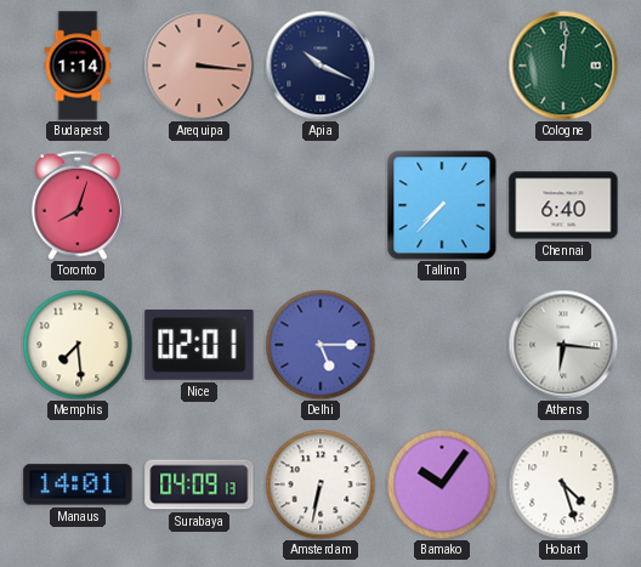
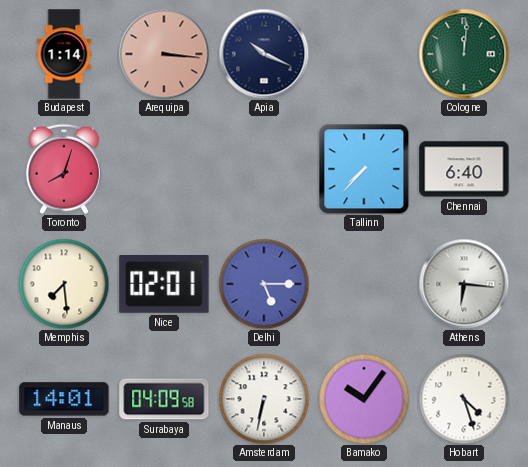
Surabaya: 04:09:13 -> 04:09:58 (164, 399)
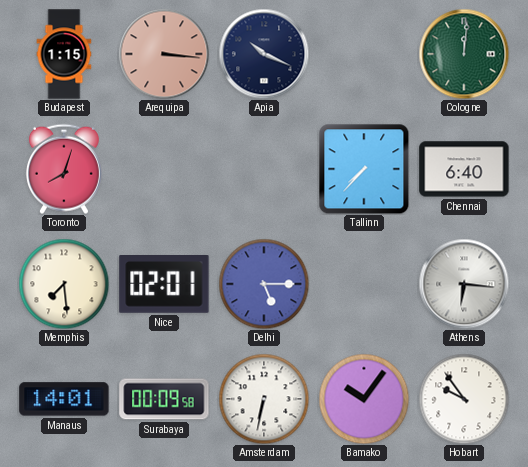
Budapest: 1:14 -> 1:15 (64, 54)
Surabaya: 04:09 -> 00:09 (164, 399)
Hobart: 4:27 -> 9:54 (464, 399)
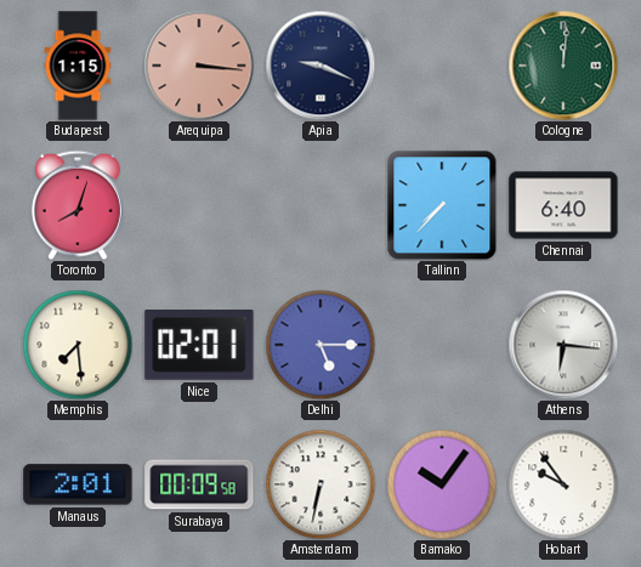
Apia: 10:19 -> 9:19 (320, 66)
Manaus: 14:01 -> 2:01 (78, 484)
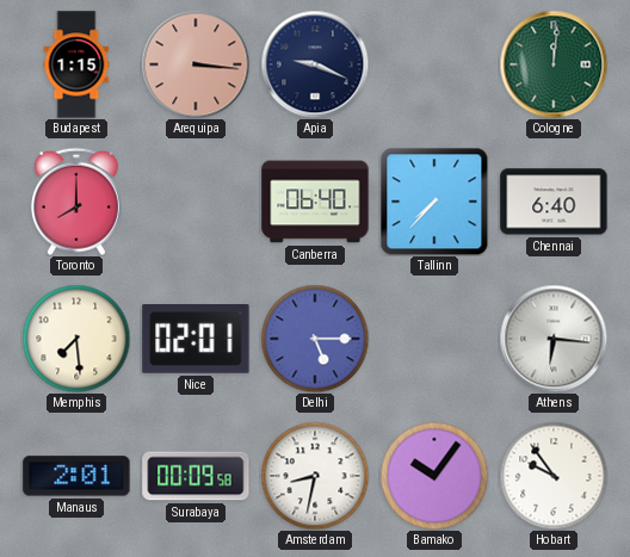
Toronto: 8:03 -> 8:00 (76, 202)
Canberra: none -> 06:40 (315, 202)
Amsterdam: 6:32 -> 8:32 (315, 476)
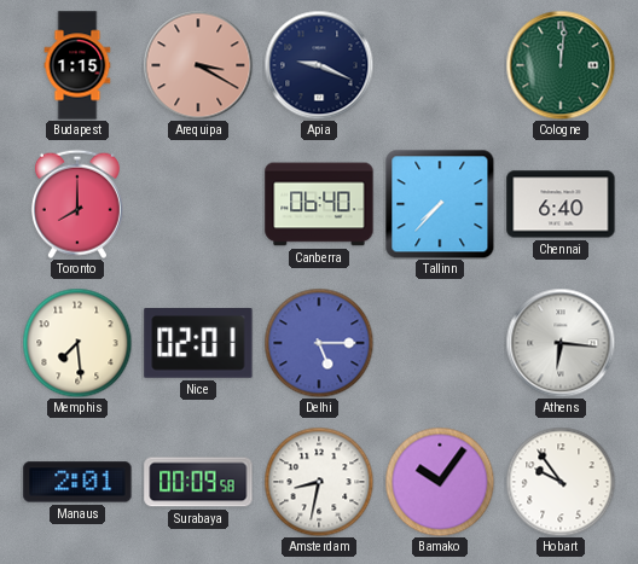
Arequipa: 3:16 -> 3:20 (198, 65)
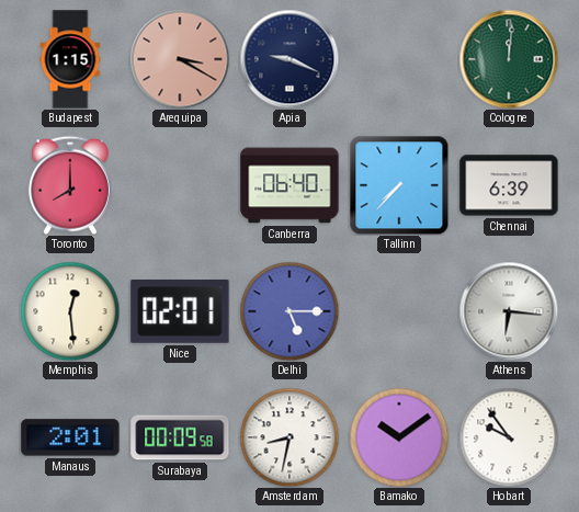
Chennai: 6:40 -> 6:39 (509, 185)
Memphis: 7:29 -> 12:29 (70, 311)
Bamako: 10:06 -> 10:09 (399, 437)
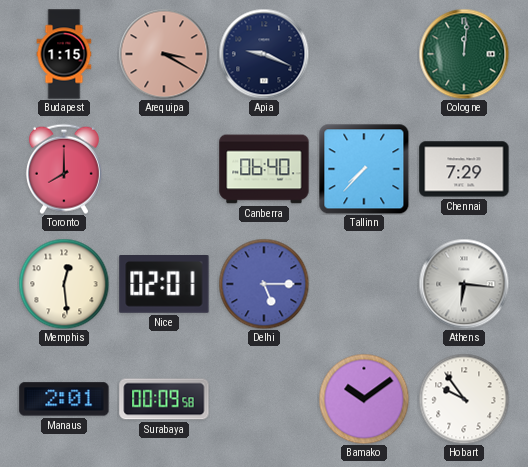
Chennai: 6:39 -> 7:29 (464, 169)
Amsterdam: 8:32 -> none (289, 437)
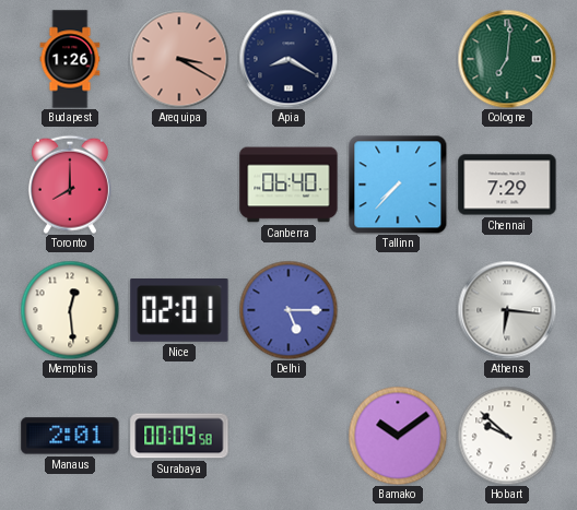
Budapest: 1:15 -> 1:26 (70, 59)
Apia: 9:19 -> 8:20 (288, 59)
Cologne: 12:01 -> 7:01 (507, 59)
Hobart: 9:54 -> 9:52 (507, 436)
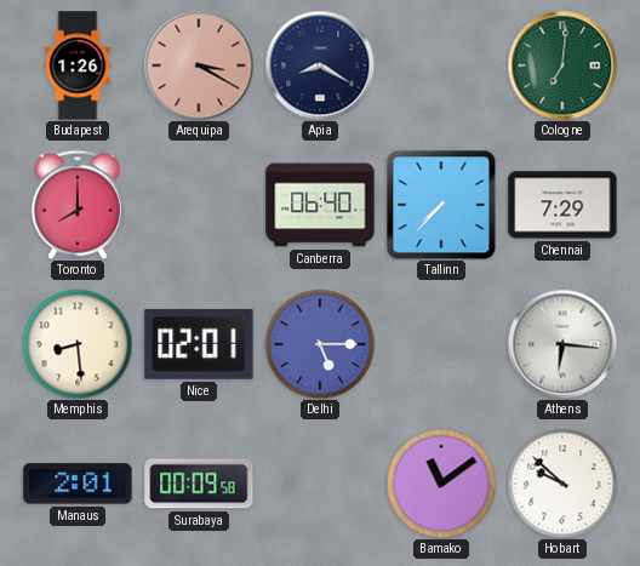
Memphis: 12:29 -> 8:29 (78, 344)
Bamako: 10:09 -> 11:09 (441, 484)
